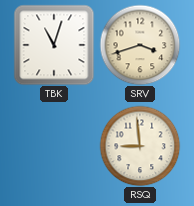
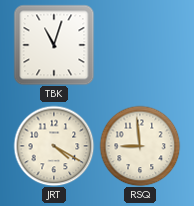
SRV: 3:42 -> none (140, 45)
JRT: none -> 4:20 (54, 146)
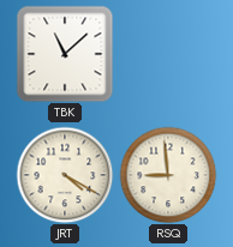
TBK: 11:03 -> 11:08 (65, 54)
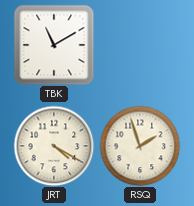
TBK: 11:08 -> 11:10 (54, 45)
RSQ: 8:59 -> 1:57 (140, 146)
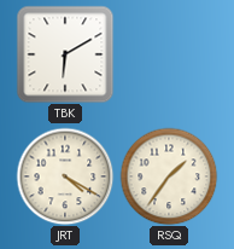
TBK: 11:10 -> 6:10 (65, 54)
RSQ: 1:57 -> 1:36 (169, 176)
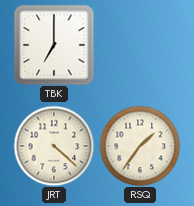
TBK: 6:10 -> 7:00 (54, 45)
JRT: 4:20 -> 4:22 (54, 146)
